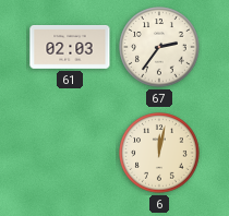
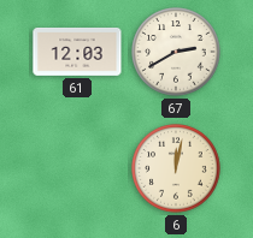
61: 02:03 -> 12:03 (77, 52)
67: 2:36 -> 2:40 (176, 52)
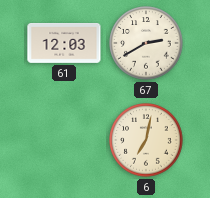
6: 12:02 -> 7:02 (146, 140)
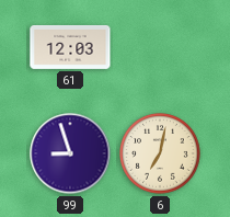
67: 2:40 -> none (146, 43)
99: none -> 8:57 (70, 153)
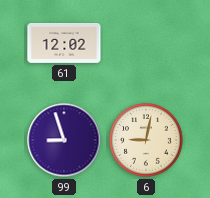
61: 12:03 -> 12:02 (64, 43)
6: 7:02 -> 9:02 (146, 140)
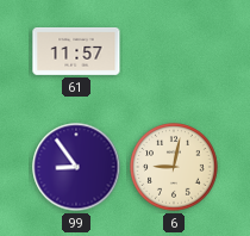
61: 12:02 -> 11:57 (76, 51)
99: 8:57 -> 8:54 (76, 167)
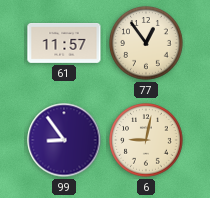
77: none -> 12:54 (146, 43)
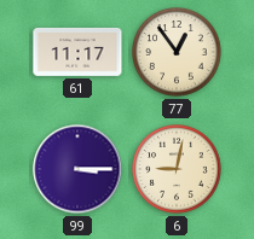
61: 11:57 -> 11:17 (77, 52)
99: 8:54 -> 3:15 (77, 169)
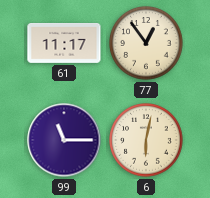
99: 3:15 -> 11:15 (64, 140)
6: 9:02 -> 6:02 (146, 140)
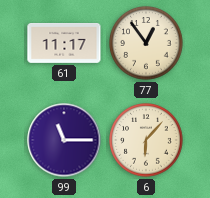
6: 6:02 -> 6:07 (146, 140)
